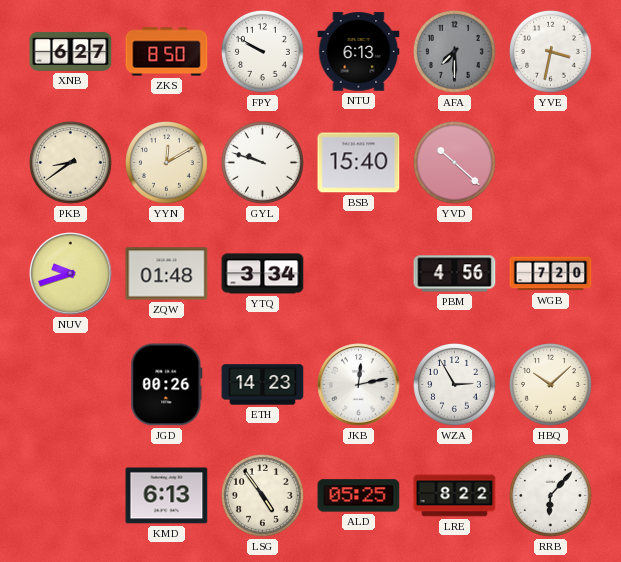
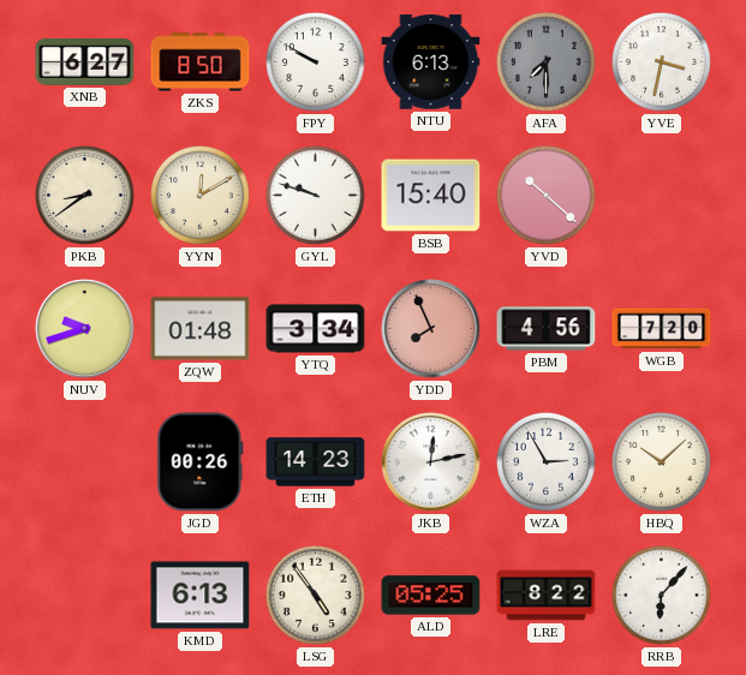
YDD: none -> 7:56 (431, 329)
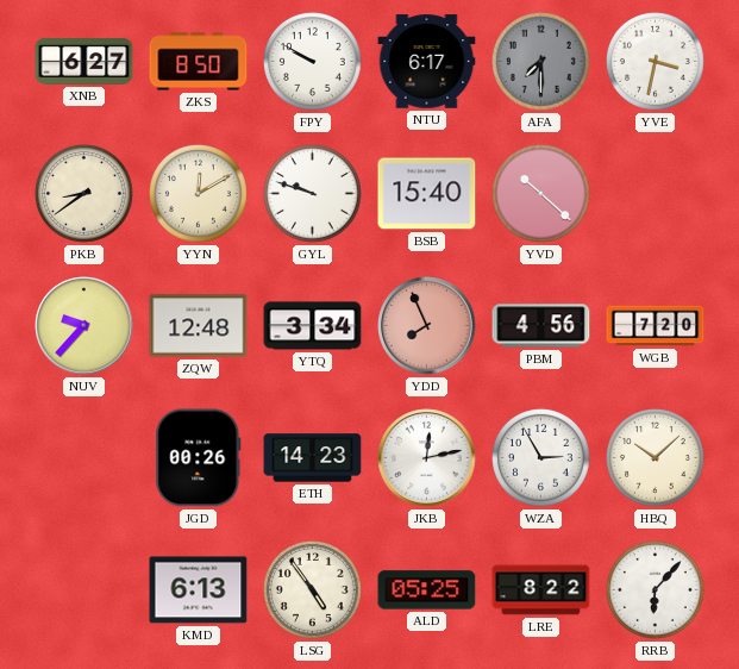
NTU: 6:13 -> 6:17 (427, 62)
NUV: 9:42 -> 9:37 (84, 326)
ZQW: 01:48 -> 12:48 (199, 326)
